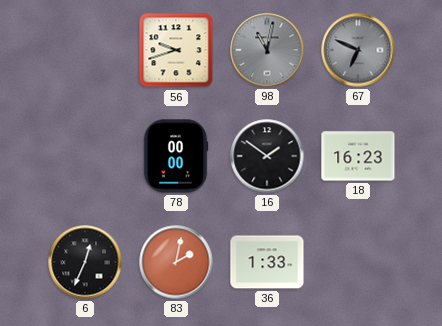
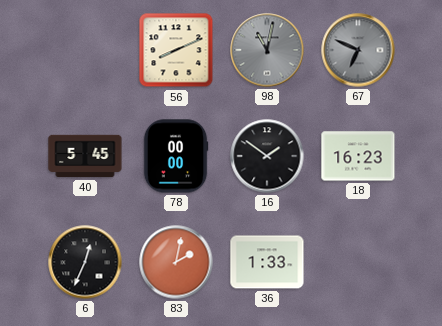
56: 9:42 -> 8:11 (176, 50)
40: none -> 5:45 (85, 156)
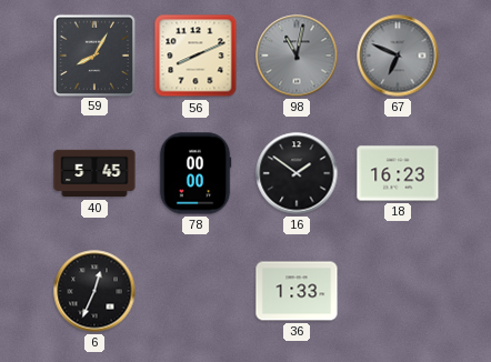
59: none -> 8:05 (93, 54)
83: 2:02 -> none (176, 262)
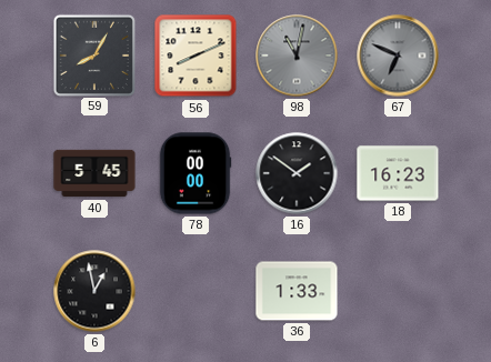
6: 12:34 -> 12:58 (94, 291)
